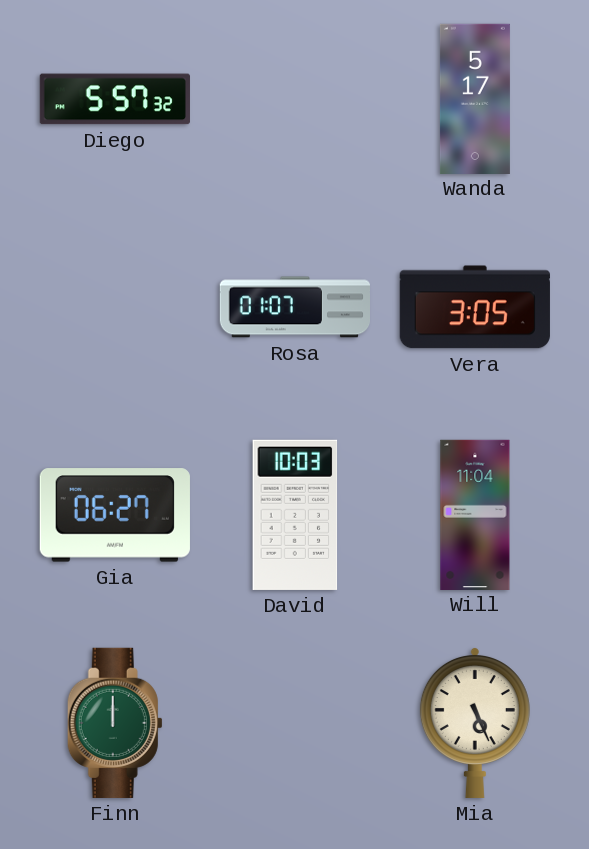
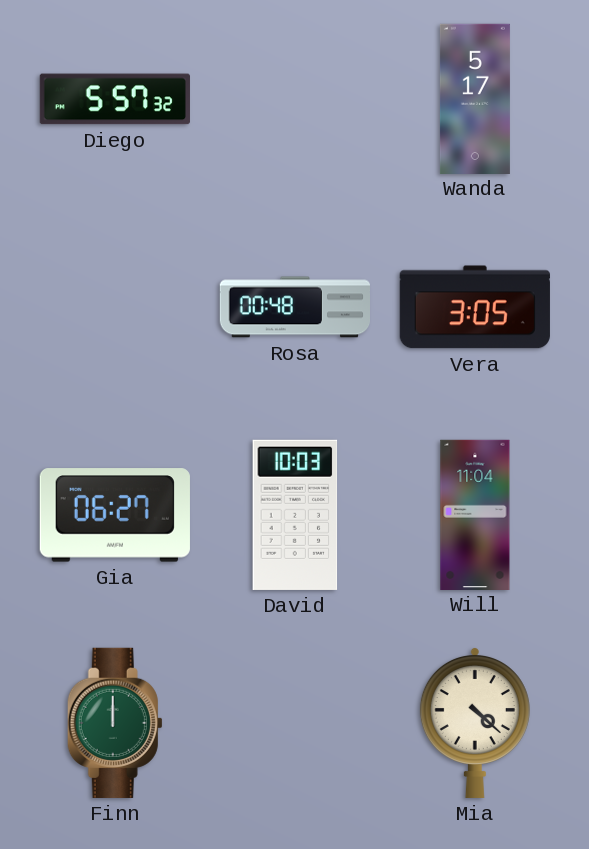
Rosa: 01:07 -> 00:48 (294, 307)
Mia: 5:26 -> 4:22 (475, 722)
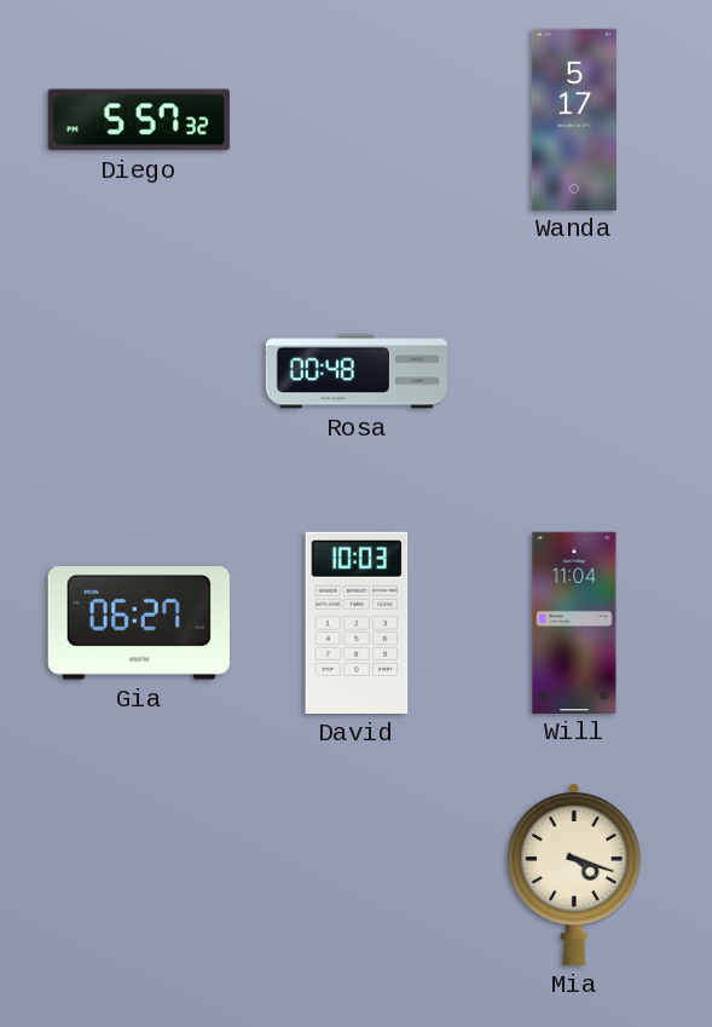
Vera: 3:05 -> none (475, 307)
Finn: 12:00 -> none (115, 723)
Mia: 4:22 -> 4:18 (574, 873)
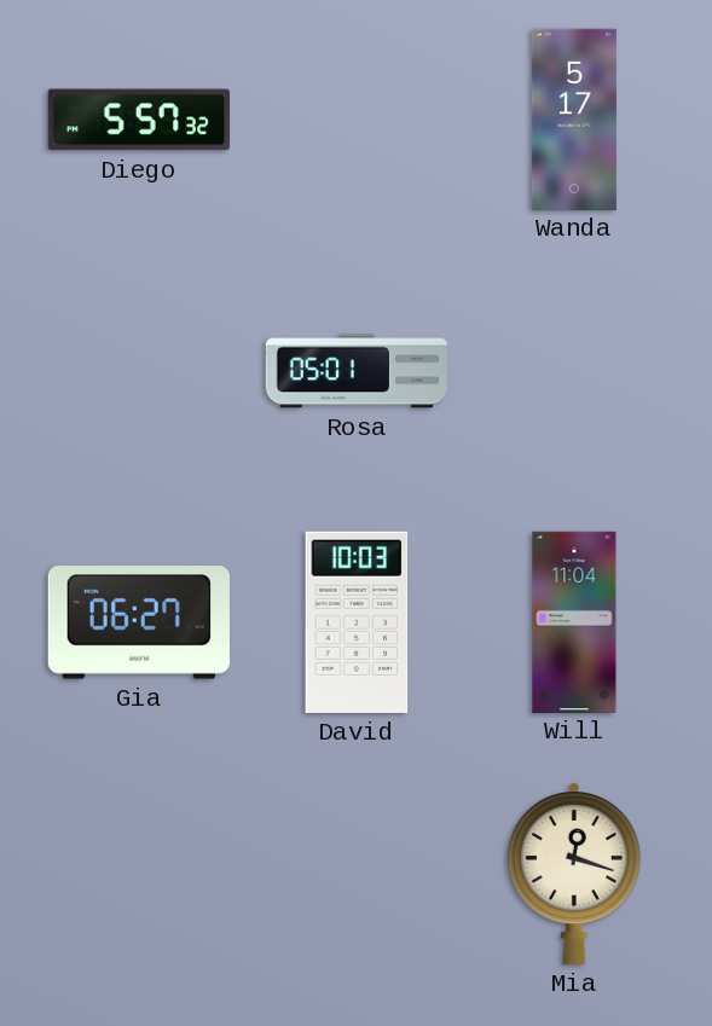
Rosa: 00:48 -> 05:01 (355, 371)
Mia: 4:18 -> 12:18 (574, 873)
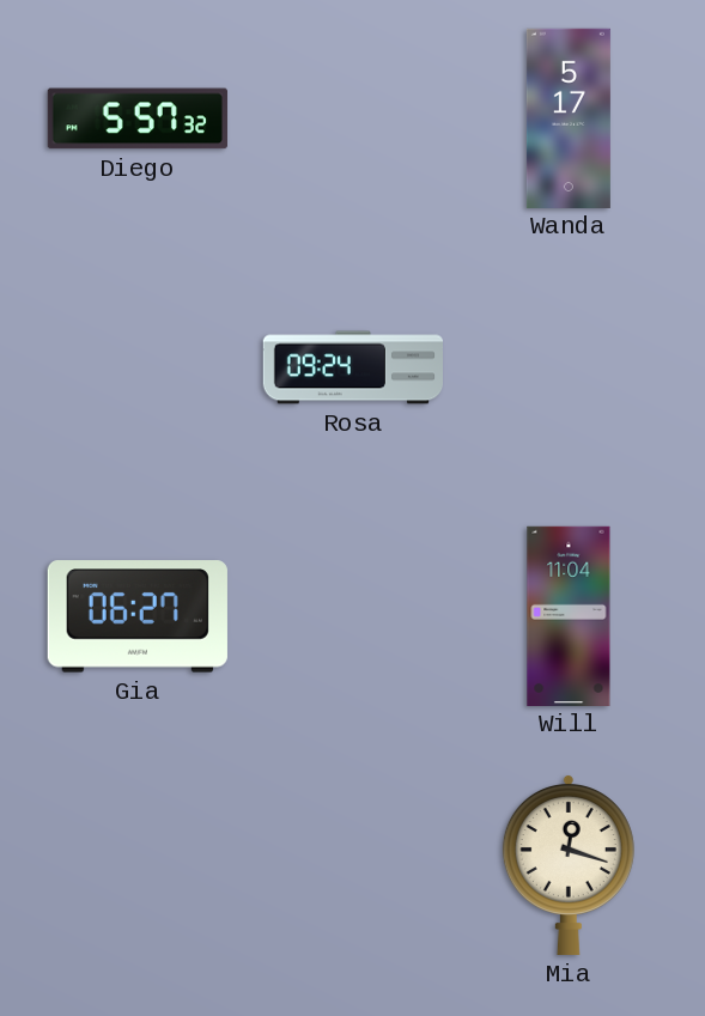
Rosa: 05:01 -> 09:24 (352, 367)
David: 10:03 -> none (357, 622)
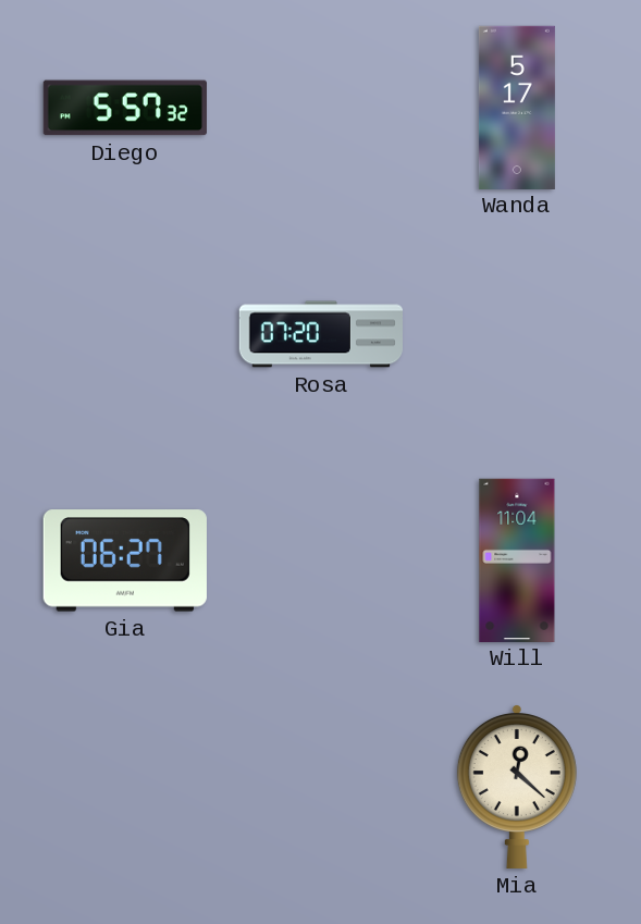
Rosa: 09:24 -> 07:20 (320, 334)
Mia: 12:18 -> 12:22 (517, 786)
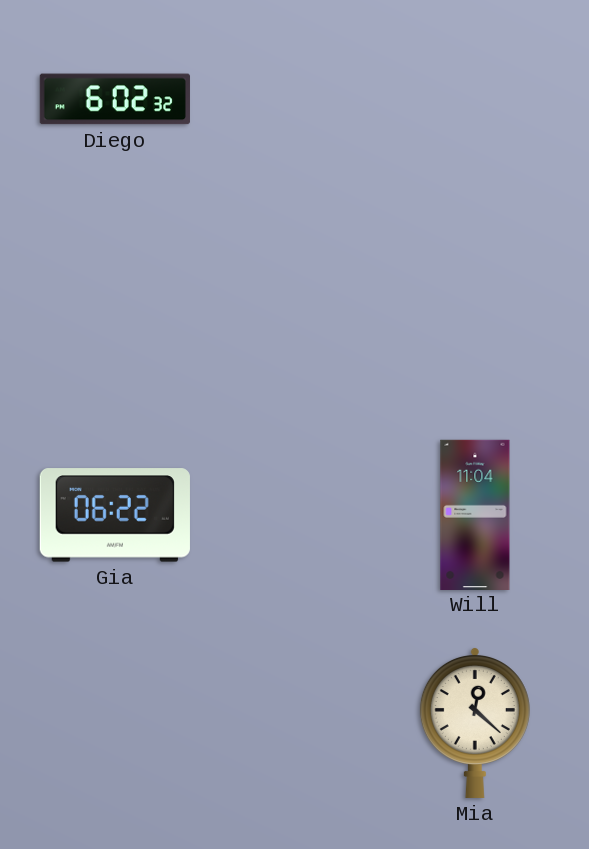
Diego: 5:57 -> 6:02 (115, 99)
Wanda: 5:17 -> none (517, 107)
Rosa: 07:20 -> none (320, 334)
Gia: 06:27 -> 06:22 (115, 515)
